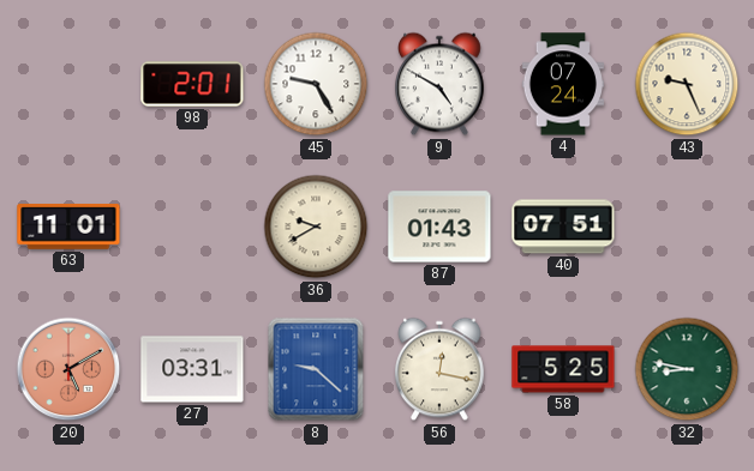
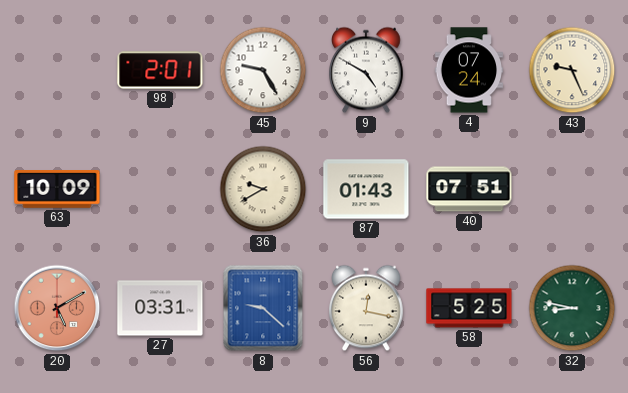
63: 11:01 -> 10:09 (57, 190)
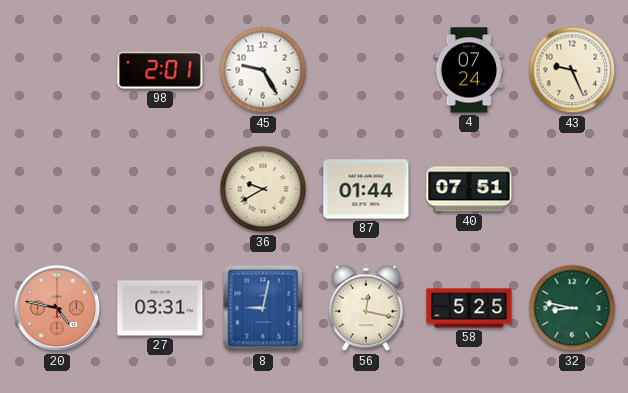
9: 4:50 -> none (367, 70)
63: 10:09 -> none (57, 190)
87: 01:43 -> 01:44 (366, 189)
20: 5:10 -> 4:47 (57, 308)
8: 9:22 -> 9:02 (263, 308)
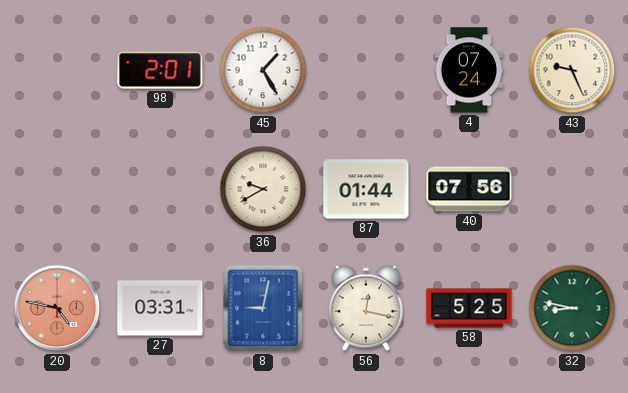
45: 9:25 -> 1:25 (263, 70)
40: 07:51 -> 07:56 (469, 189)
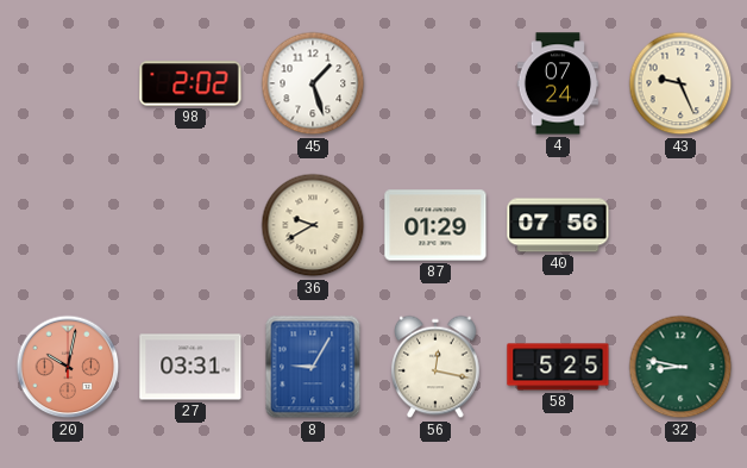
98: 2:01 -> 2:02 (190, 83)
45: 1:25 -> 1:27 (313, 83)
87: 01:44 -> 01:29 (435, 225)
20: 4:47 -> 10:02 (68, 367)
8: 9:02 -> 9:05 (313, 367)
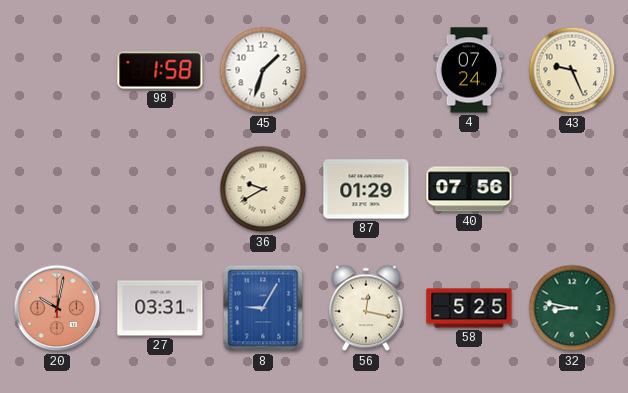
98: 2:02 -> 1:58 (160, 70)
45: 1:27 -> 1:33 (263, 70)
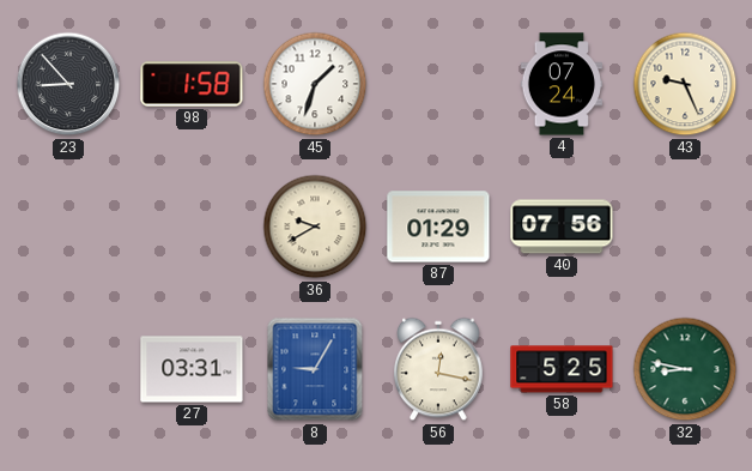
23: none -> 8:53 (68, 84)
20: 10:02 -> none (57, 308)
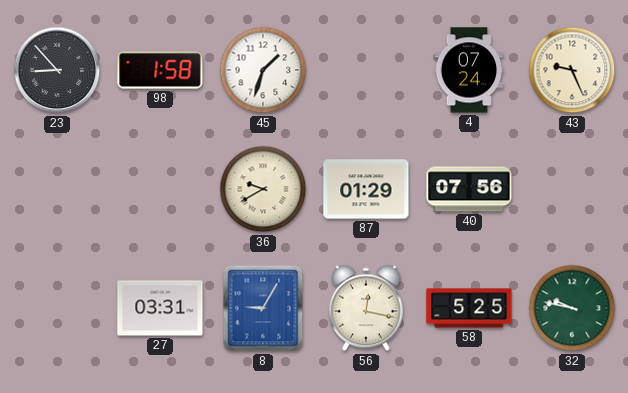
32: 8:47 -> 9:47 (572, 308)
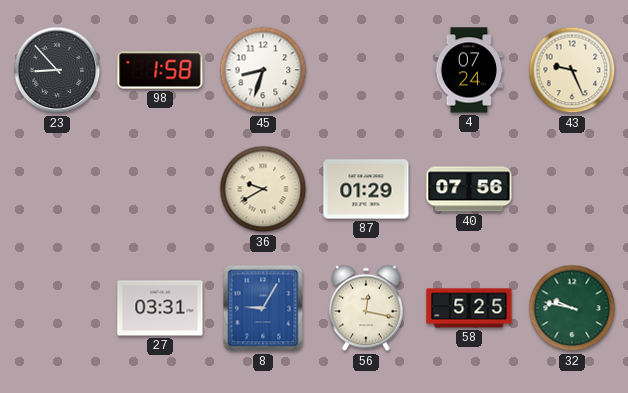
45: 1:33 -> 8:33 (263, 70)
